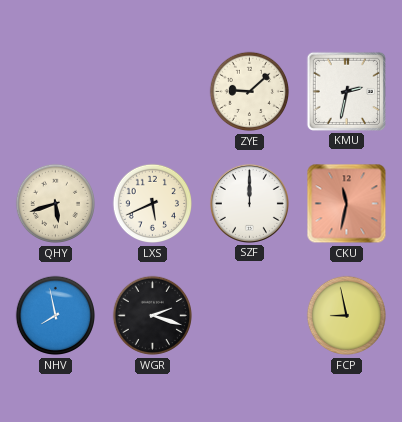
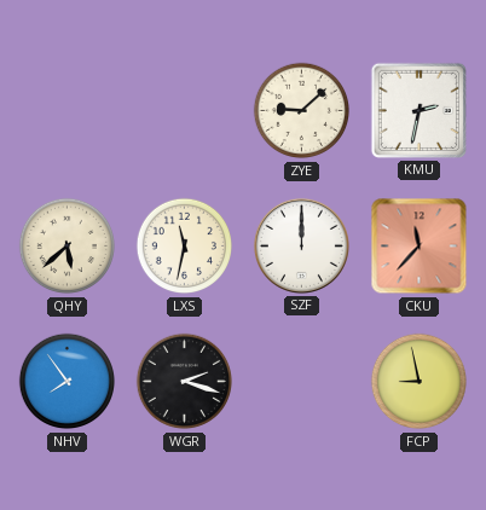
QHY: 5:42 -> 5:38 (68, 247)
LXS: 5:41 -> 11:32 (185, 247)
CKU: 11:32 -> 11:37 (420, 247)
NHV: 7:58 -> 7:54 (68, 382)
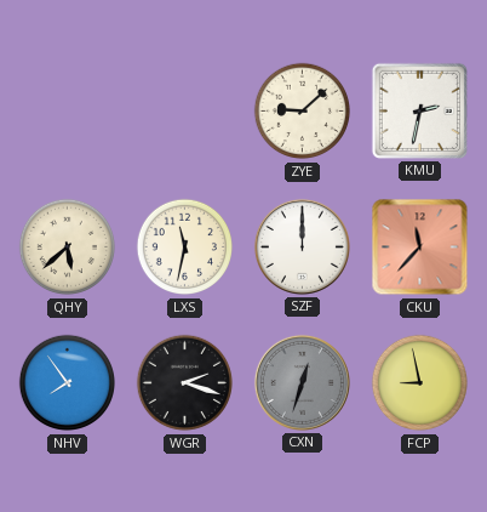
CXN: none -> 12:33 (302, 382)
